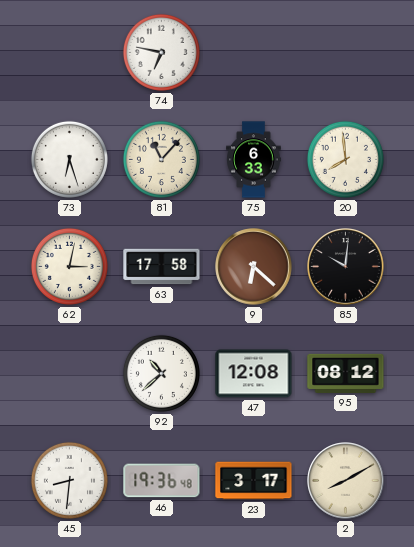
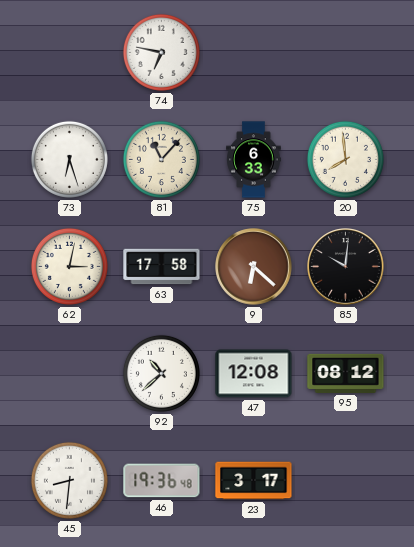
2: 8:10 -> none (346, 481)
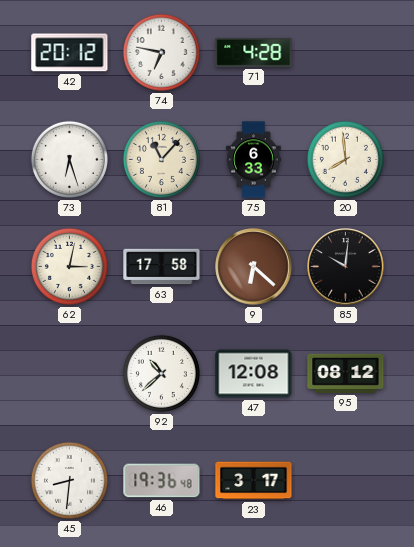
42: none -> 20:12 (70, 53)
71: none -> 4:28 (254, 52)
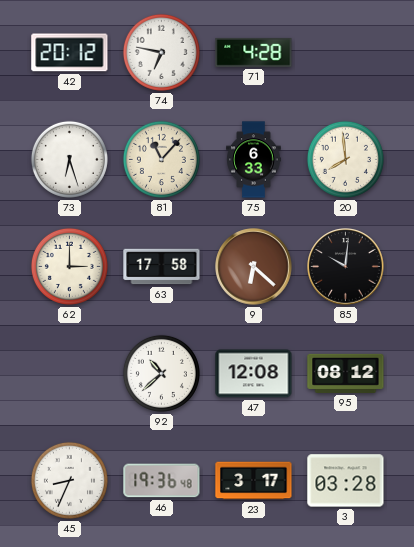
62: 3:02 -> 3:00 (69, 266)
45: 8:31 -> 8:34 (69, 480)
3: none -> 03:28 (346, 481)
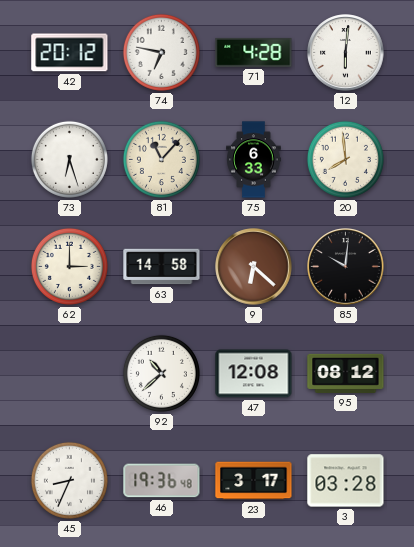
12: none -> 6:01 (346, 53)
63: 17:58 -> 14:58 (162, 267)
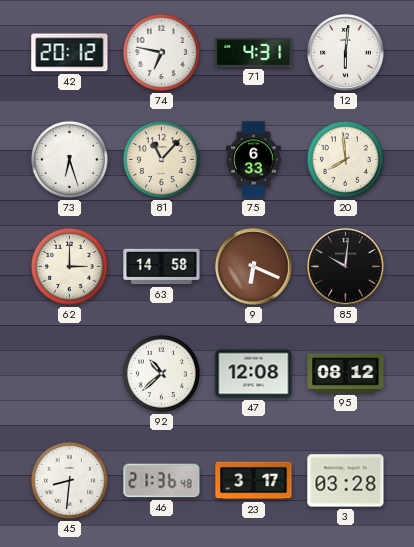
71: 4:28 -> 4:31 (254, 52)
9: 6:22 -> 6:19 (254, 267)
45: 8:34 -> 8:31 (69, 480)
46: 19:36 -> 21:36 (162, 481)
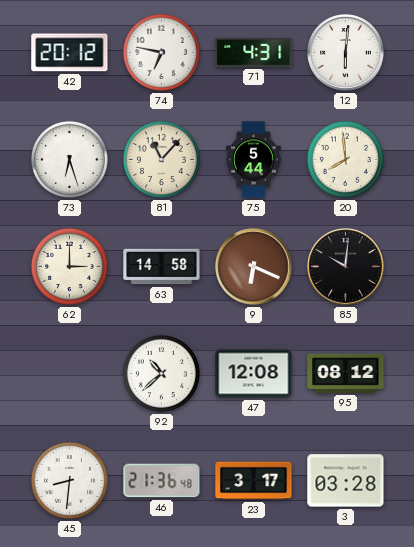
75: 6:33 -> 5:44 (254, 160)
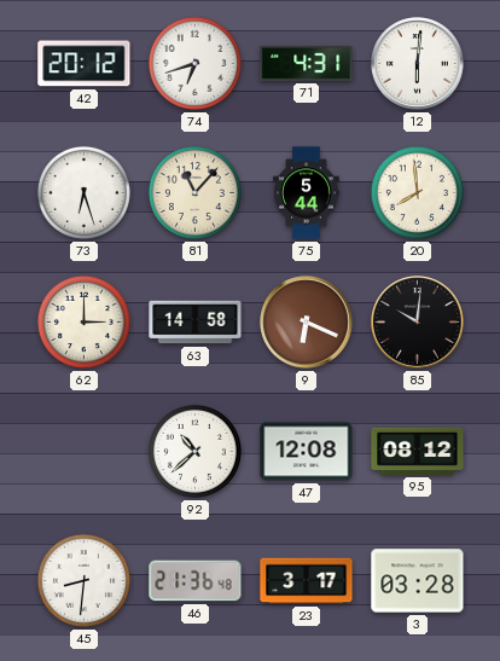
74: 6:47 -> 6:42 (194, 63)
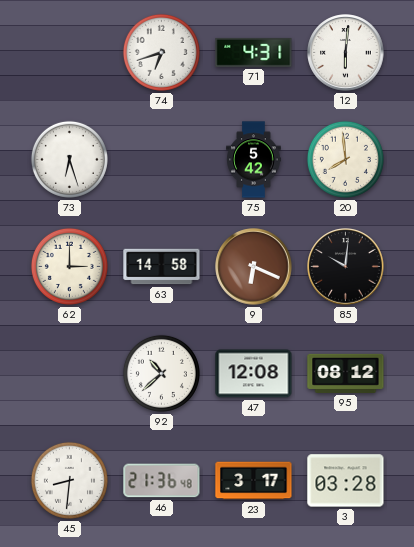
42: 20:12 -> none (85, 64)
81: 11:07 -> none (194, 192)
75: 5:44 -> 5:42 (254, 160)
